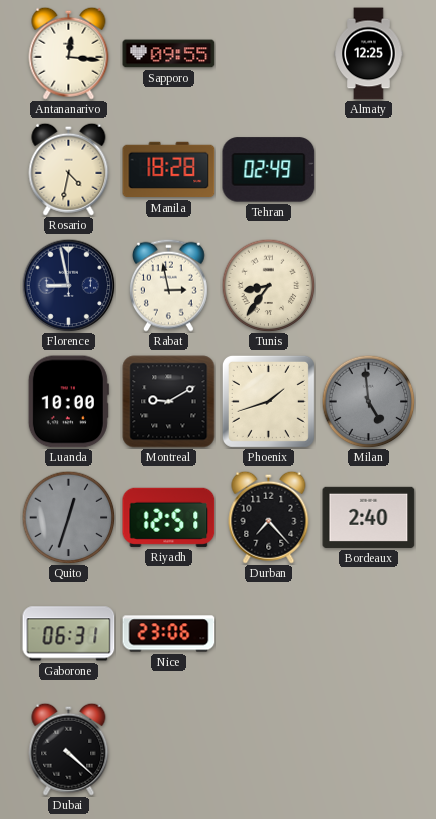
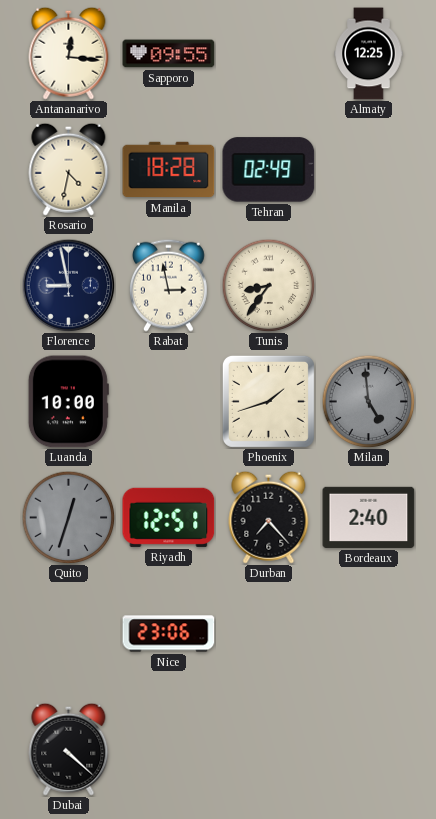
Montreal: 9:10 -> none (169, 402)
Gaborone: 06:31 -> none (69, 634)
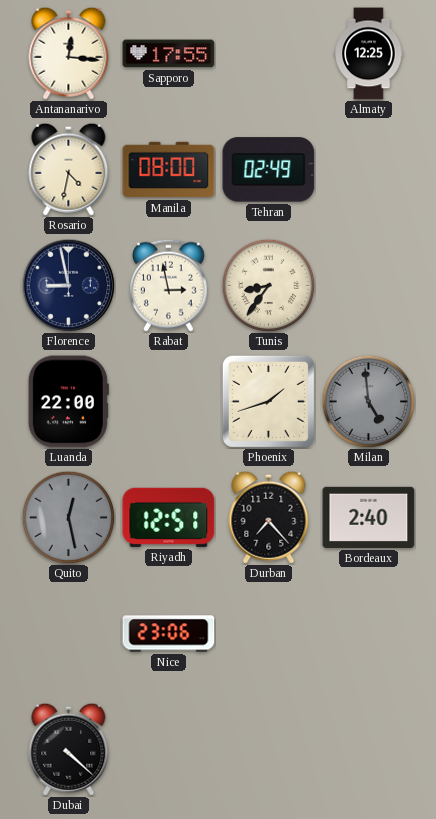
Sapporo: 09:55 -> 17:55 (169, 54)
Manila: 18:28 -> 08:00 (169, 170)
Luanda: 10:00 -> 22:00 (68, 402)
Quito: 12:33 -> 12:28 (68, 517)
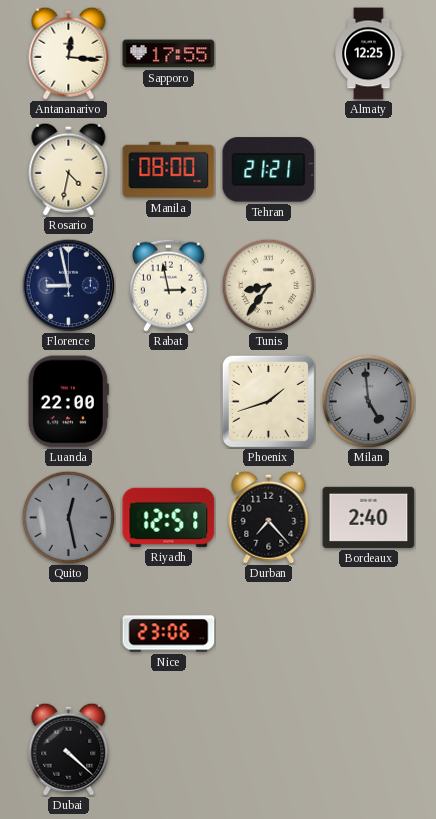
Tehran: 02:49 -> 21:21 (269, 170)
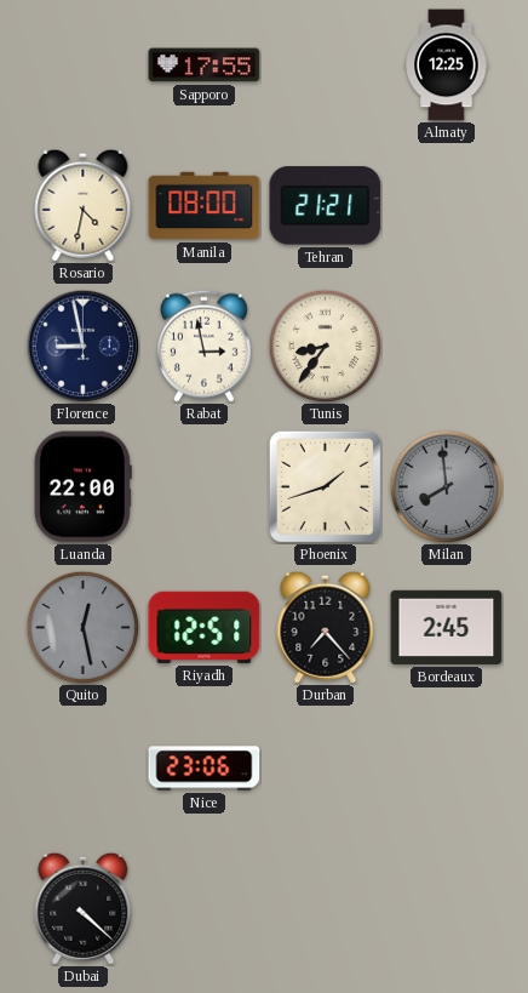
Antananarivo: 12:16 -> none (69, 53)
Milan: 4:59 -> 7:59 (446, 486)
Bordeaux: 2:40 -> 2:45 (447, 627)
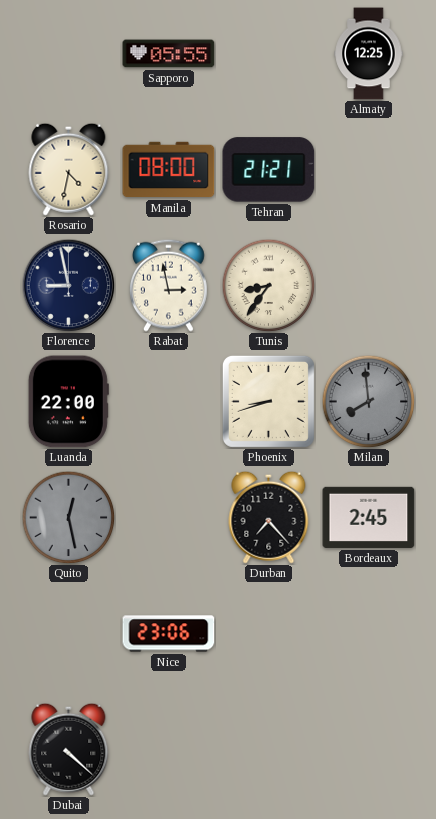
Sapporo: 17:55 -> 05:55 (169, 54)
Phoenix: 1:42 -> 8:42 (268, 401)
Riyadh: 12:51 -> none (205, 627)
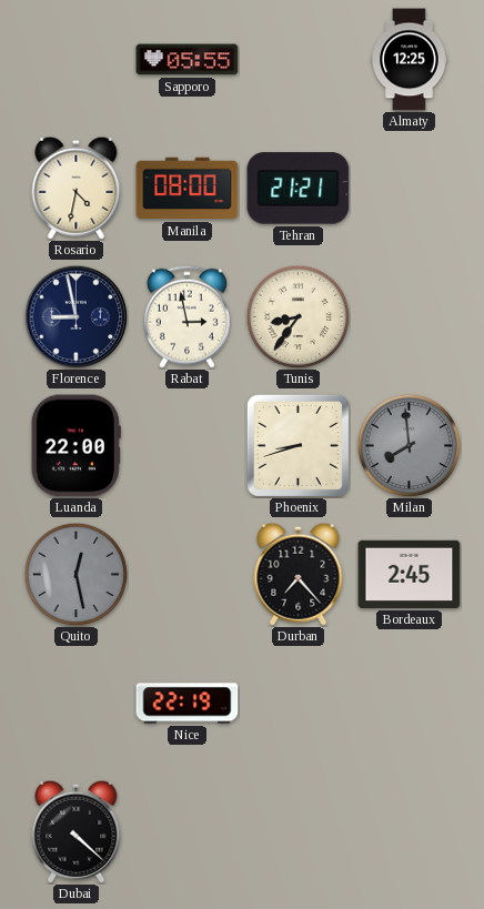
Nice: 23:06 -> 22:19 (188, 704)
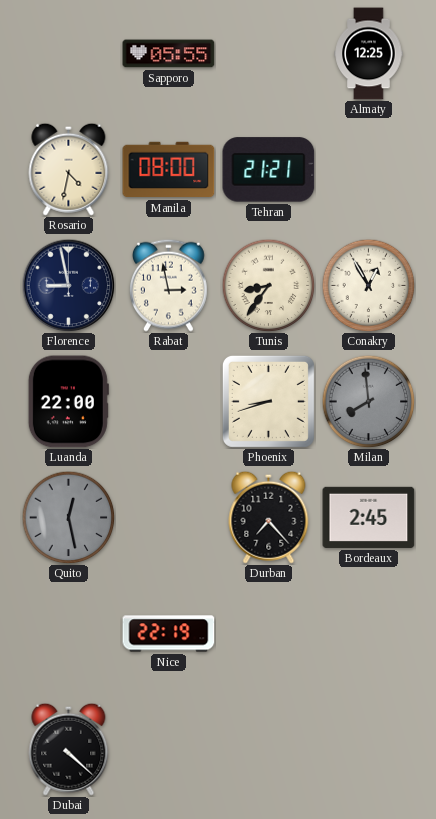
Conakry: none -> 12:55 (368, 285)
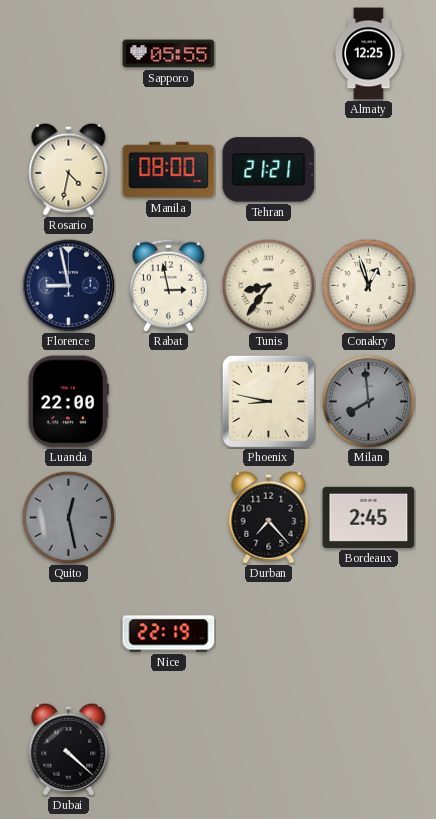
Conakry: 12:55 -> 12:57 (368, 285)
Phoenix: 8:42 -> 8:47 (268, 401)
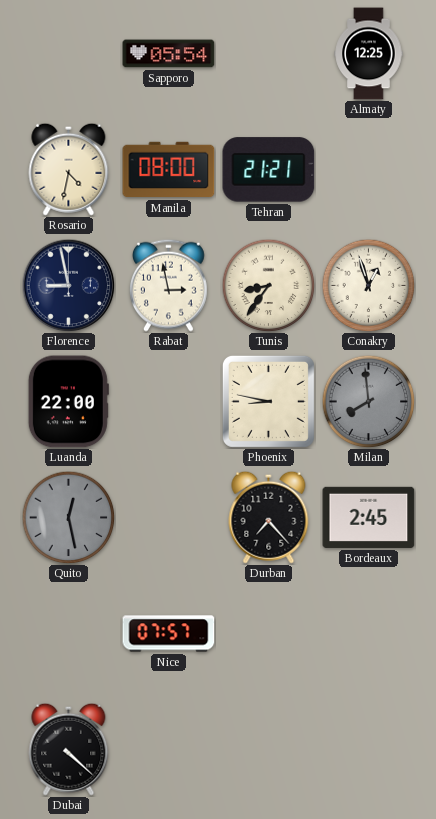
Sapporo: 05:55 -> 05:54 (169, 54)
Nice: 22:19 -> 07:57 (169, 634)
